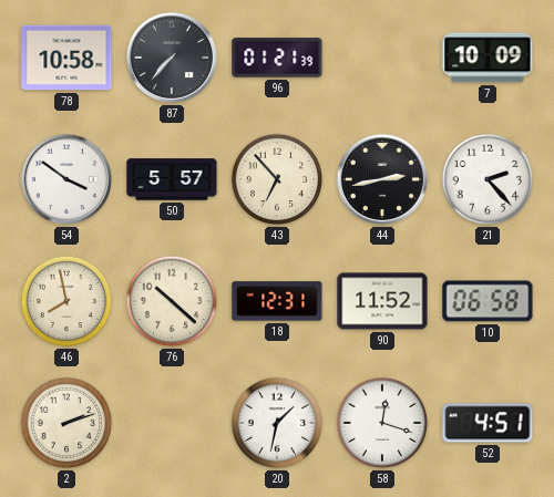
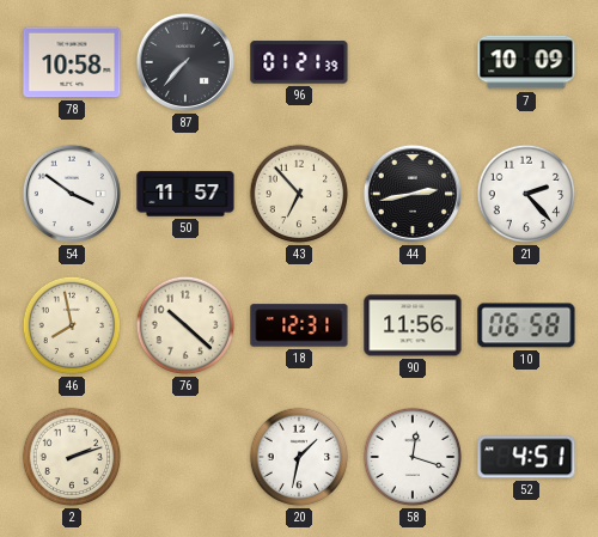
50: 5:57 -> 11:57 (185, 194)
90: 11:52 -> 11:56 (413, 325)
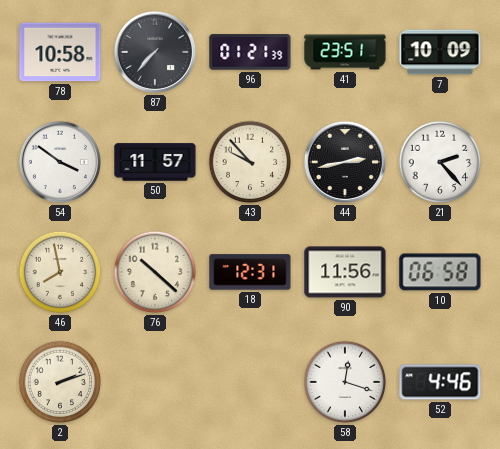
41: none -> 23:51 (345, 52)
43: 6:53 -> 9:53 (250, 162)
20: 1:32 -> none (299, 457)
52: 4:51 -> 4:46 (440, 382)
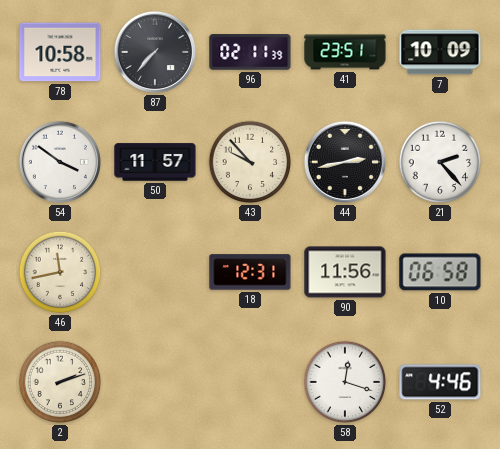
96: 01:21 -> 02:11 (250, 52)
46: 7:58 -> 11:43 (60, 272)
76: 10:22 -> none (155, 272)
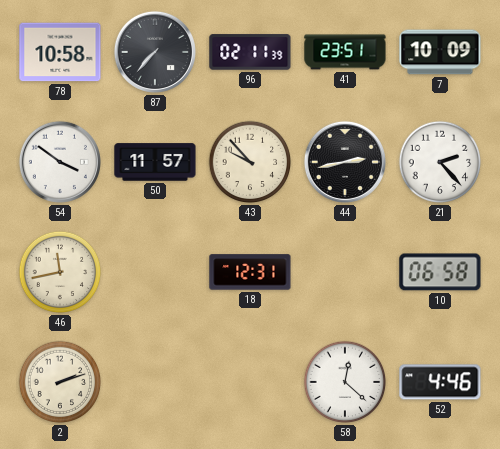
90: 11:56 -> none (345, 272)
58: 12:18 -> 12:22 (345, 382)
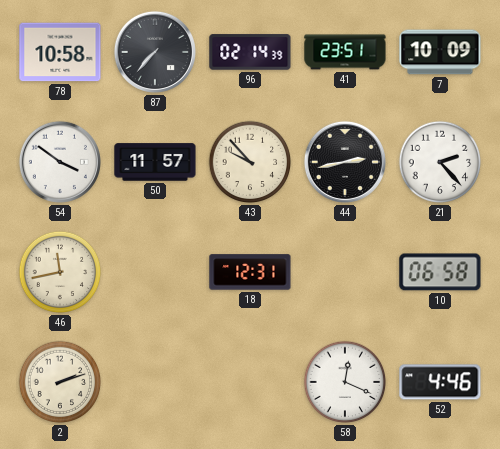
96: 02:11 -> 02:14 (250, 52)
58: 12:22 -> 12:19 (345, 382)
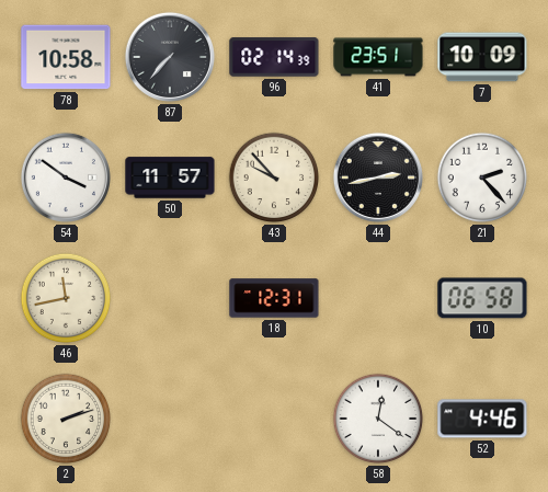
58: 12:19 -> 12:21 (378, 419)
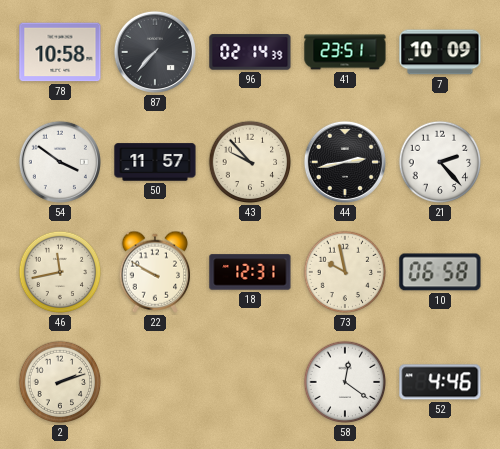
22: none -> 9:50 (155, 272)
73: none -> 9:58 (345, 272)
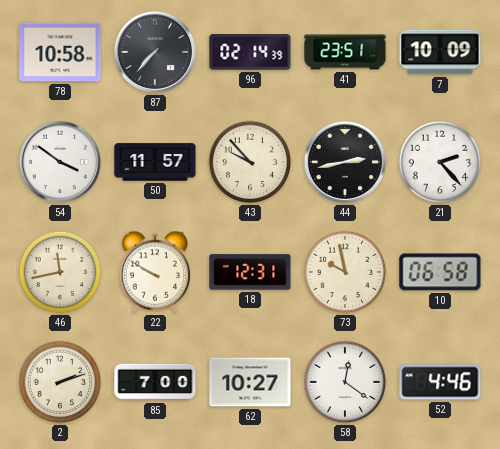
85: none -> 7:00 (155, 382)
62: none -> 10:27 (250, 382)
